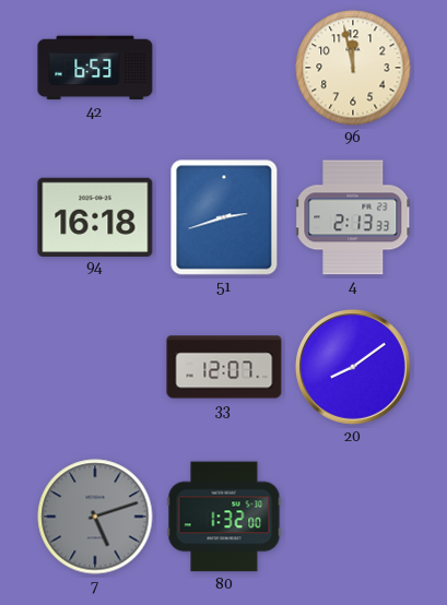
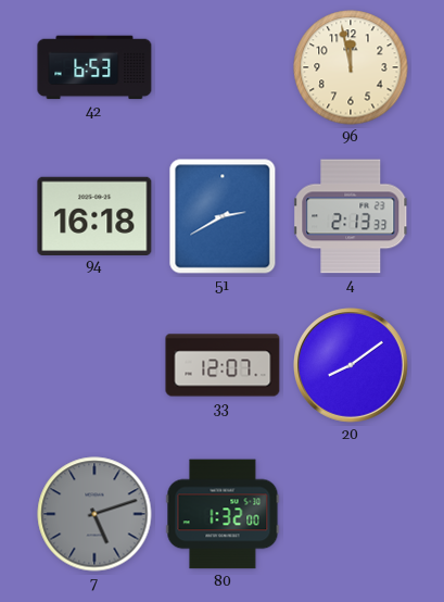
51: 2:42 -> 2:40 (223, 216)
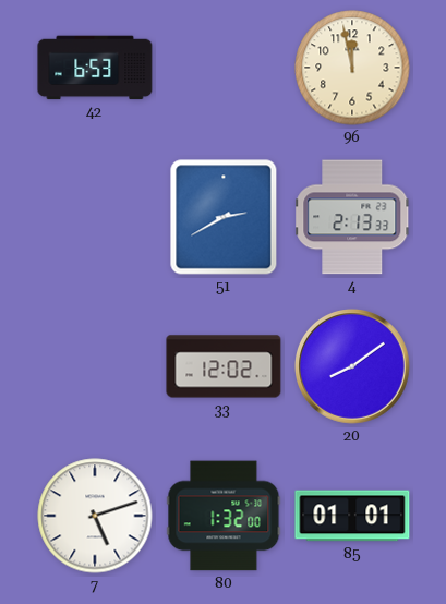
94: 16:18 -> none (94, 215)
33: 12:07 -> 12:02 (224, 366)
7 dial: grey -> white (95, 516)
85: none -> 01:01 (352, 516)
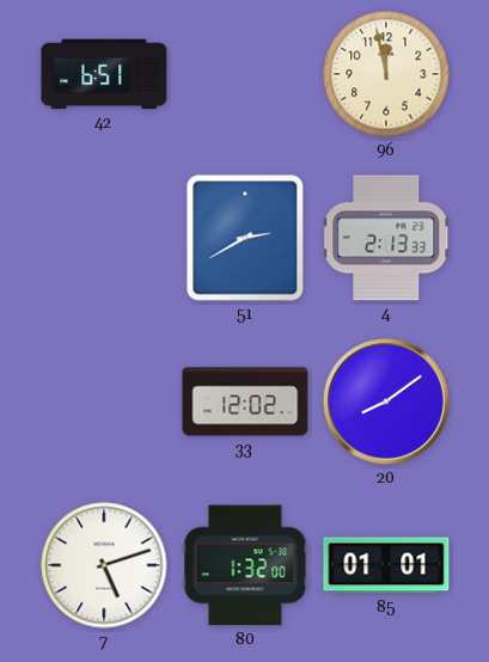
42: 6:53 -> 6:51 (104, 74)
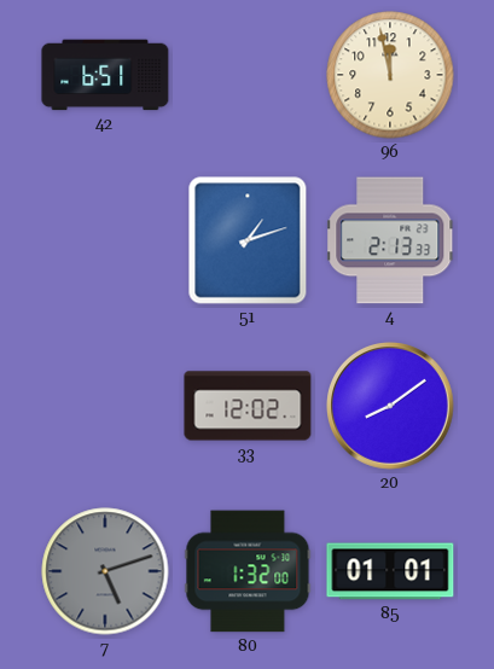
51: 2:40 -> 1:12 (248, 240)
7 dial: white -> grey (105, 571)
